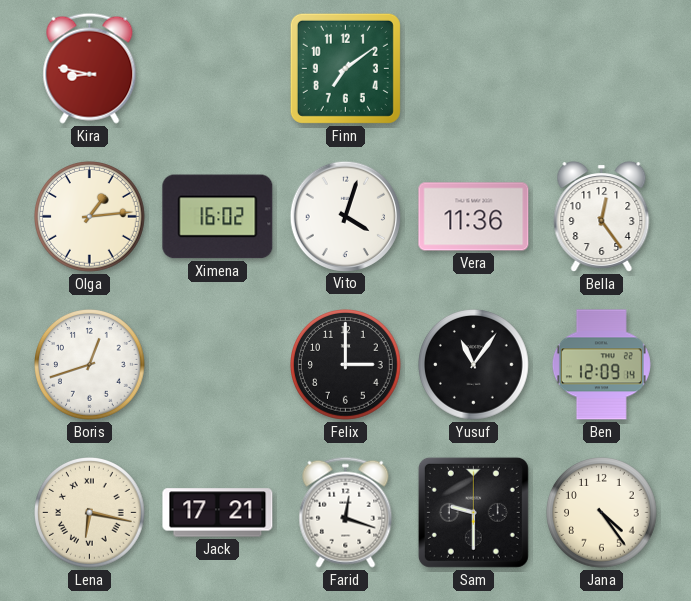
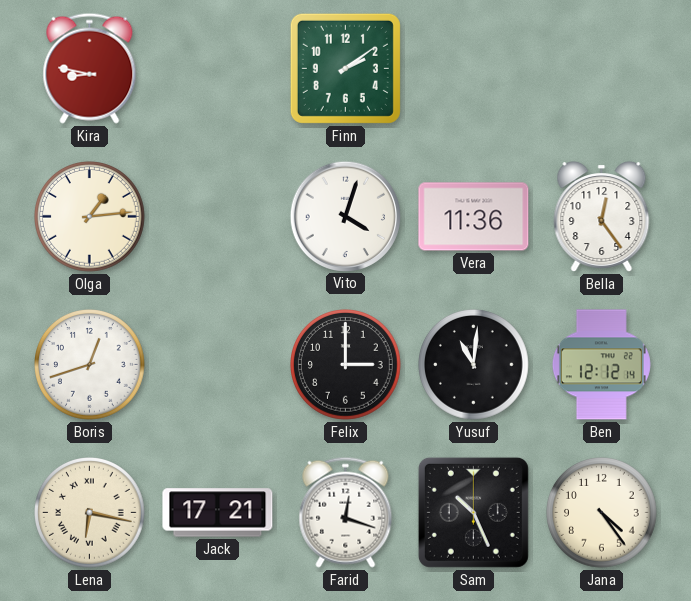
Finn: 7:09 -> 2:09 (345, 68)
Ximena: 16:02 -> none (218, 217)
Yusuf: 11:06 -> 11:01 (474, 365)
Ben: 12:09 -> 12:12 (601, 365)
Sam: 9:30 -> 10:26 (473, 512)
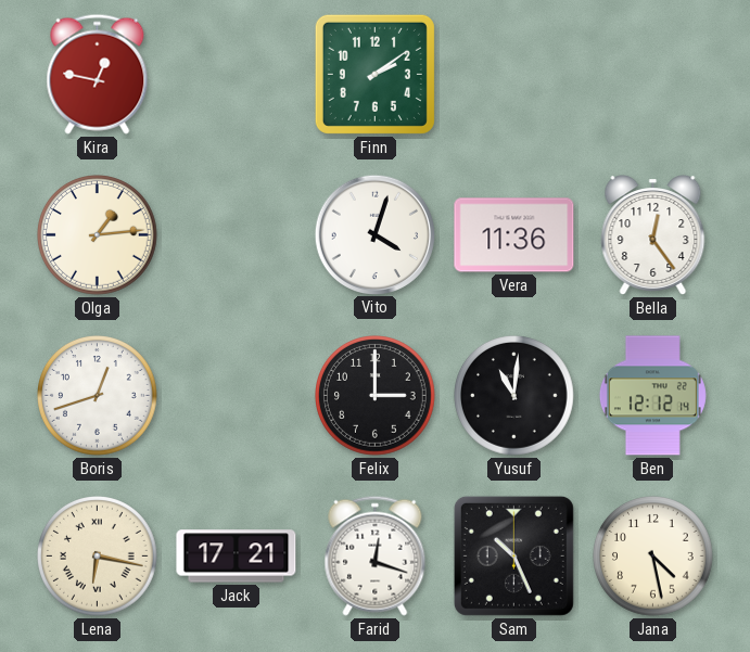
Kira: 8:47 -> 12:47 (98, 74)
Jana: 4:24 -> 4:28 (653, 557)
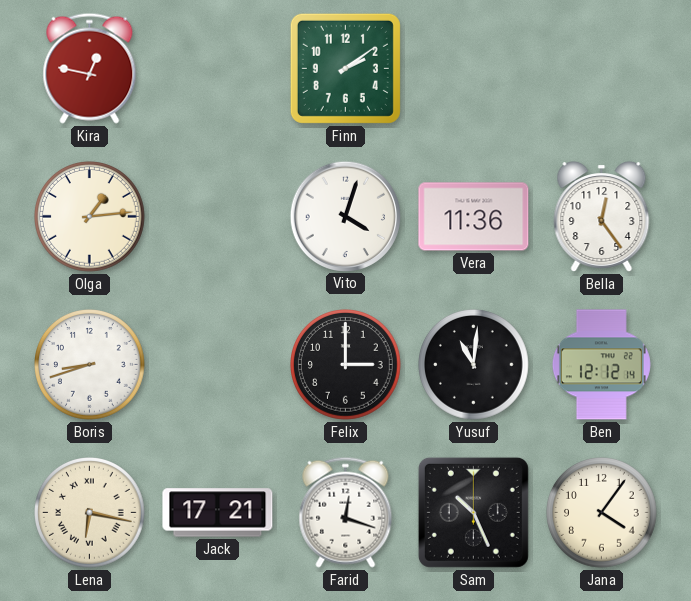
Boris: 12:42 -> 8:42 (90, 365)
Jana: 4:28 -> 4:06 (602, 513)
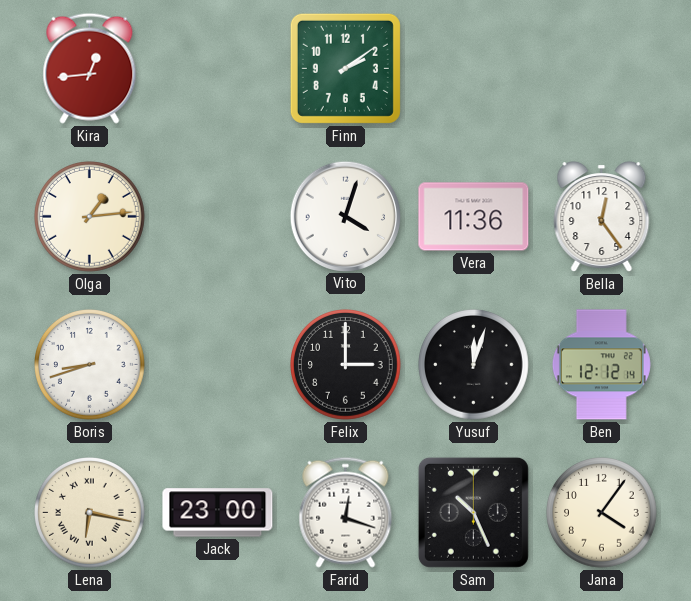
Kira: 12:47 -> 12:44 (90, 68)
Yusuf: 11:01 -> 12:03 (474, 365)
Jack: 17:21 -> 23:00 (218, 513)
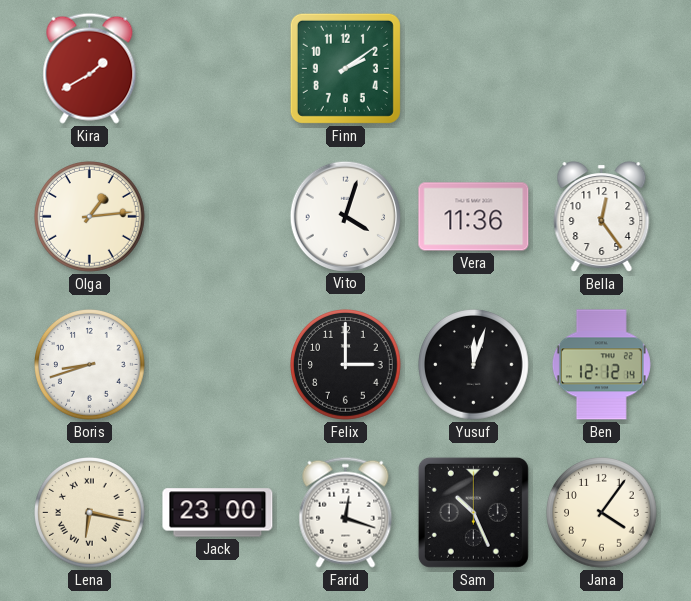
Kira: 12:44 -> 1:40 (90, 68)
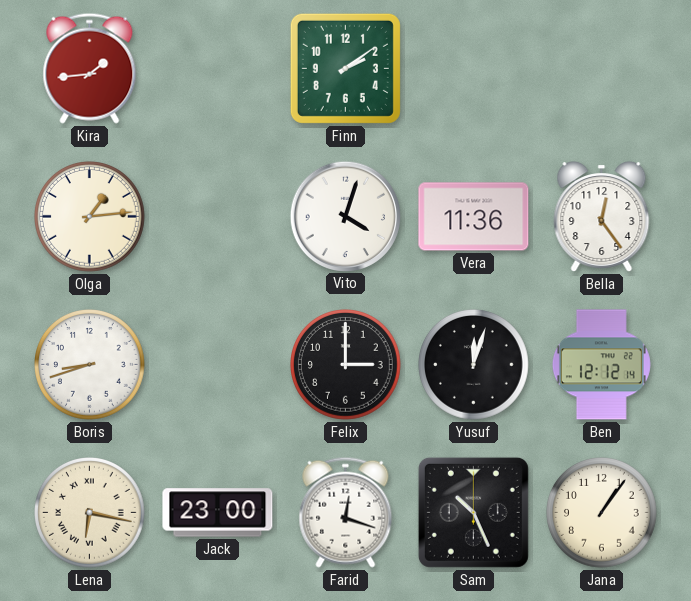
Kira: 1:40 -> 1:44 (90, 68)
Jana: 4:06 -> 1:06 (602, 513)
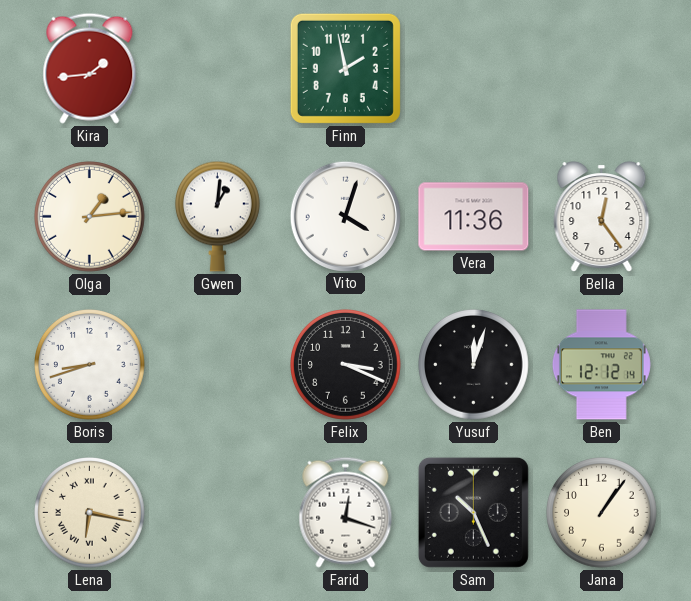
Finn: 2:09 -> 1:58 (345, 68)
Gwen: none -> 1:01 (217, 216)
Felix: 3:00 -> 3:19 (346, 365)
Jack: 23:00 -> none (218, 513)
